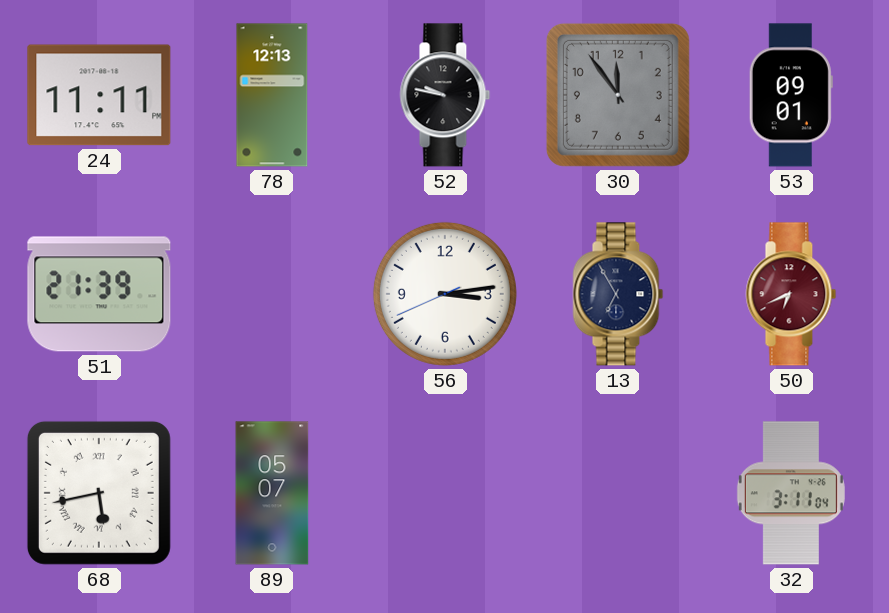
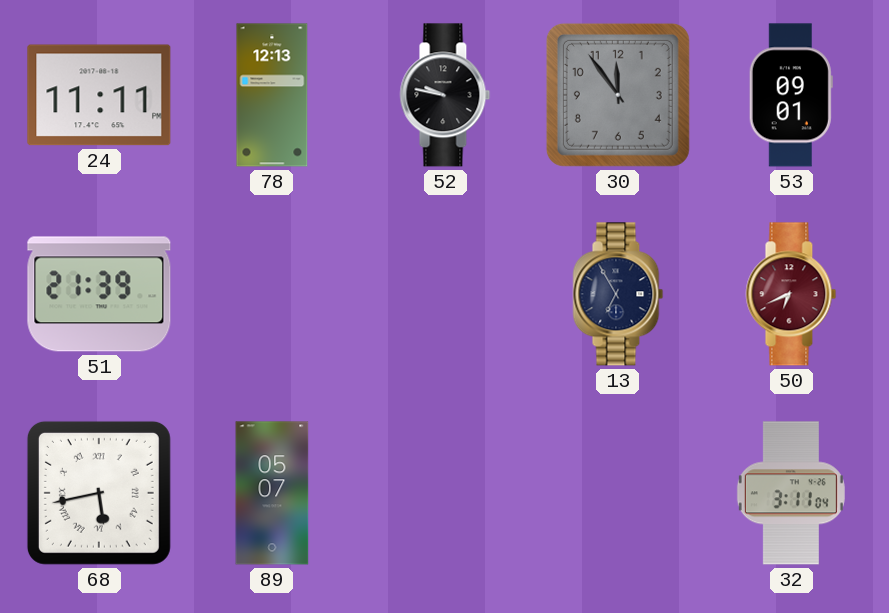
56: 3:13 -> none (445, 294)
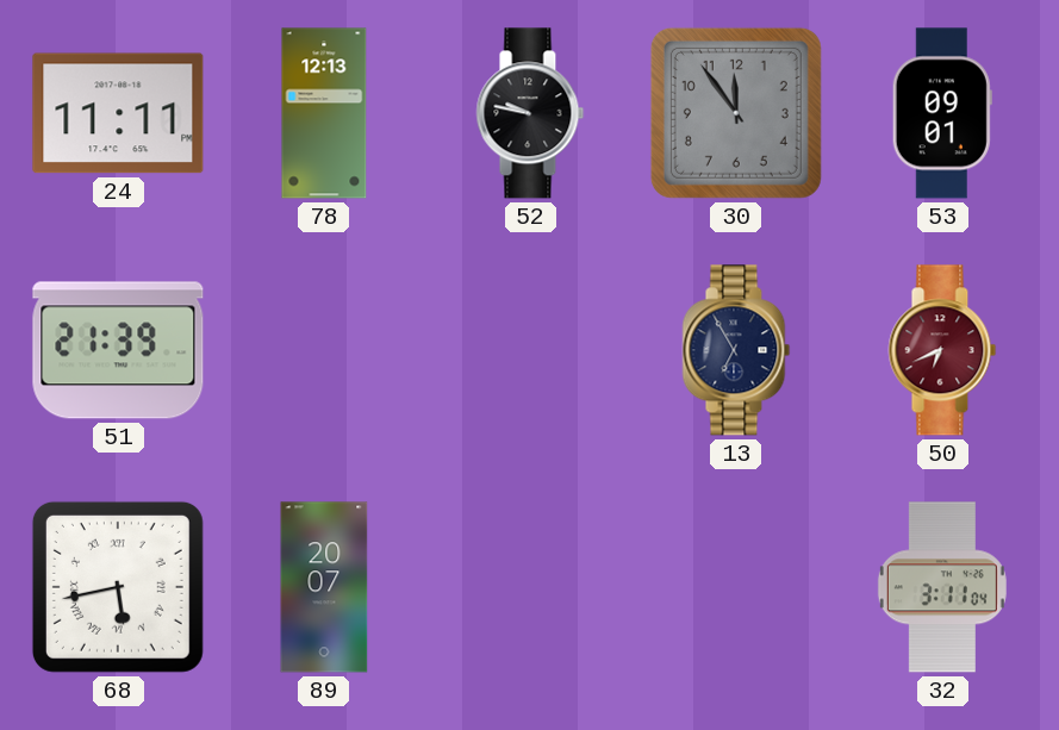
89: 05:07 -> 20:07 (324, 587)
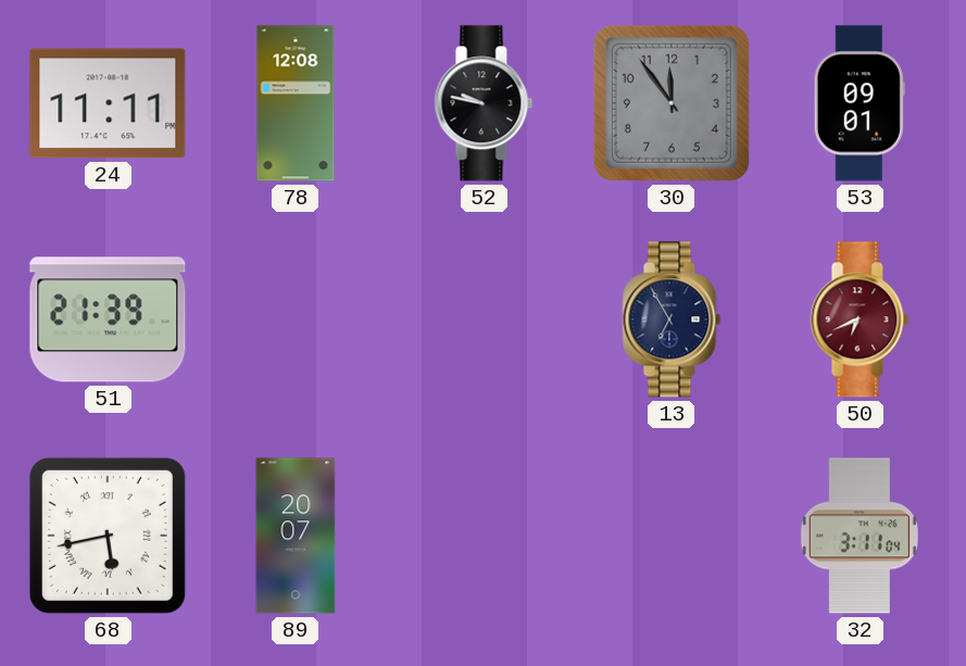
78: 12:13 -> 12:08 (296, 103)
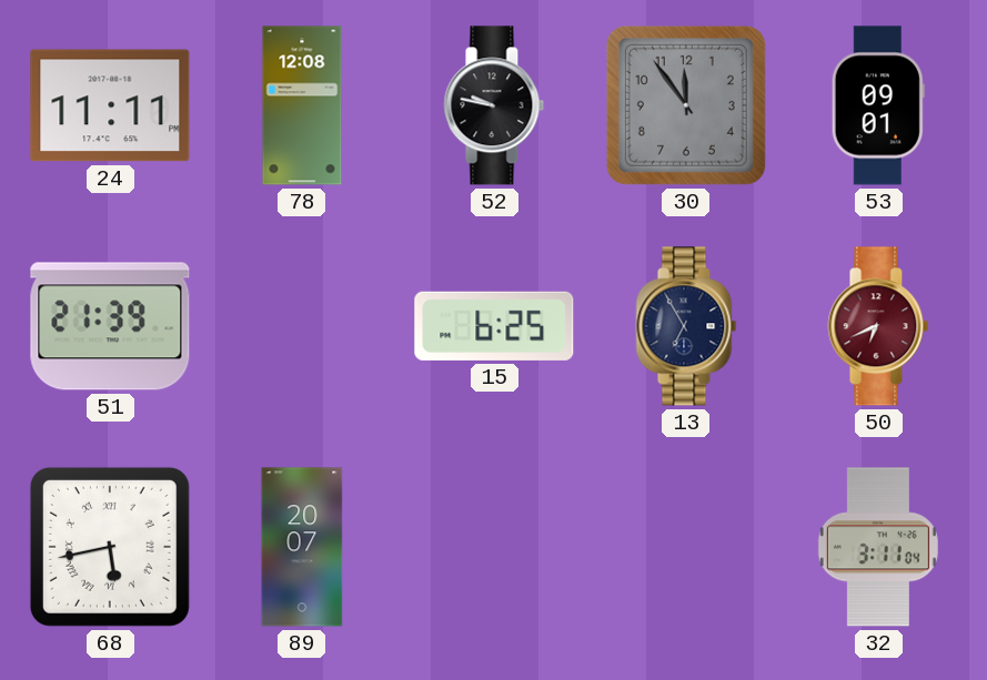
15: none -> 6:25 (494, 326)
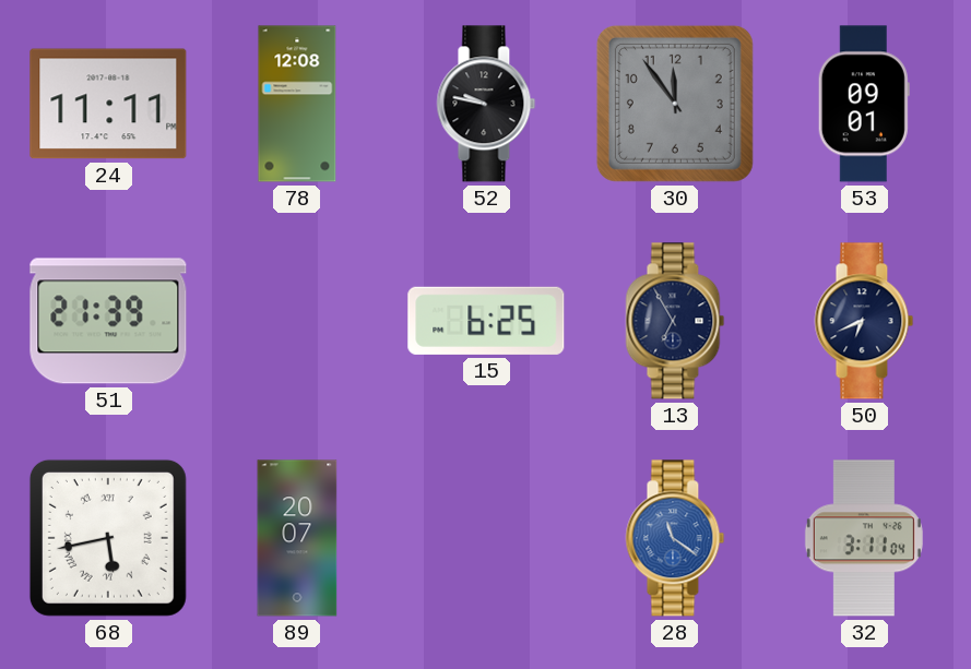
50 dial: burgundy -> navy (864, 321)
28: none -> 11:21 (675, 538)
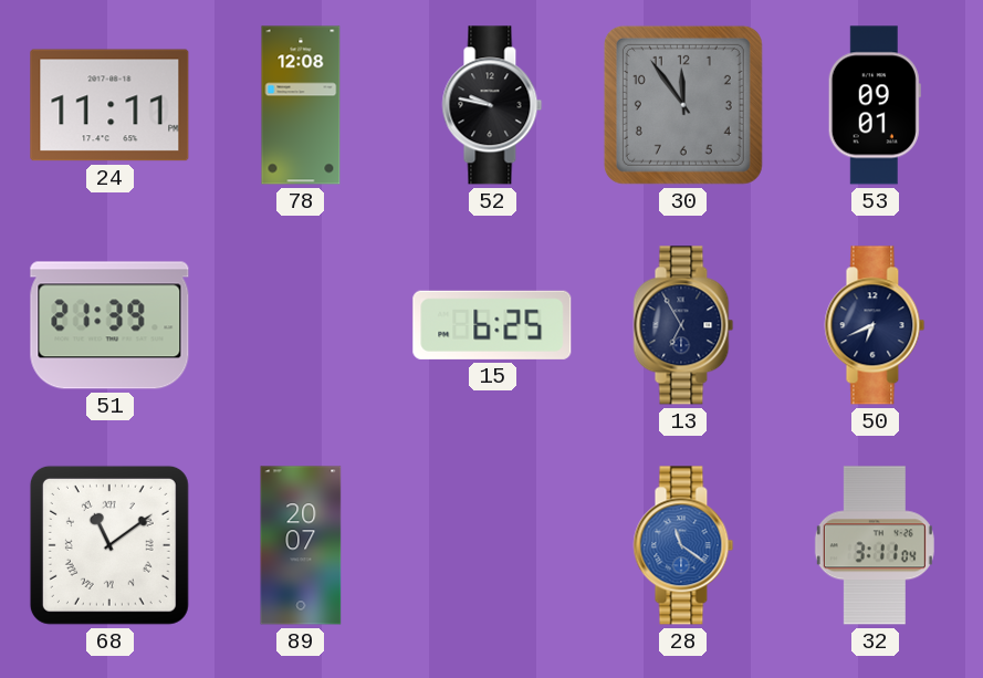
68: 5:43 -> 11:09 (109, 545)
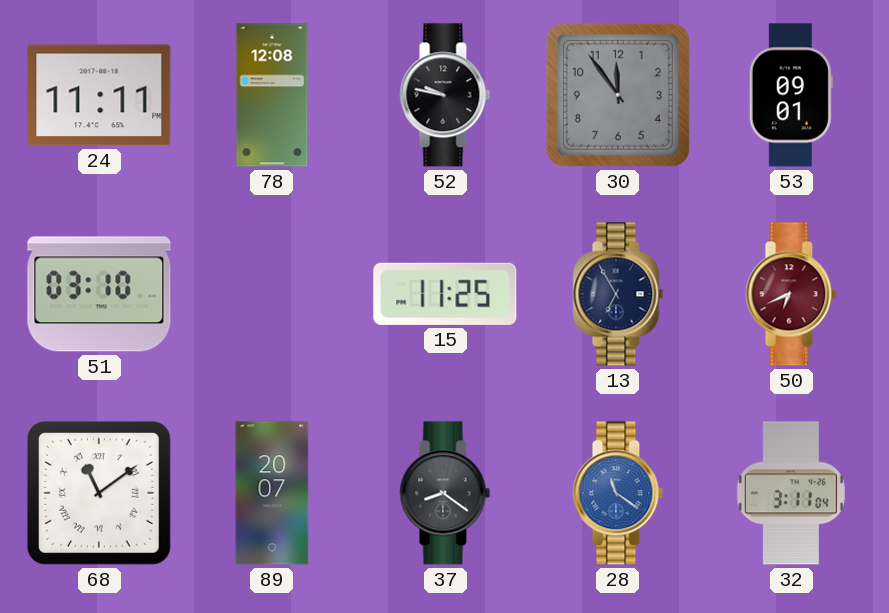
51: 21:39 -> 03:10 (99, 294)
15: 6:25 -> 11:25 (445, 294)
50 dial: navy -> burgundy (791, 294)
37: none -> 8:21 (445, 493)
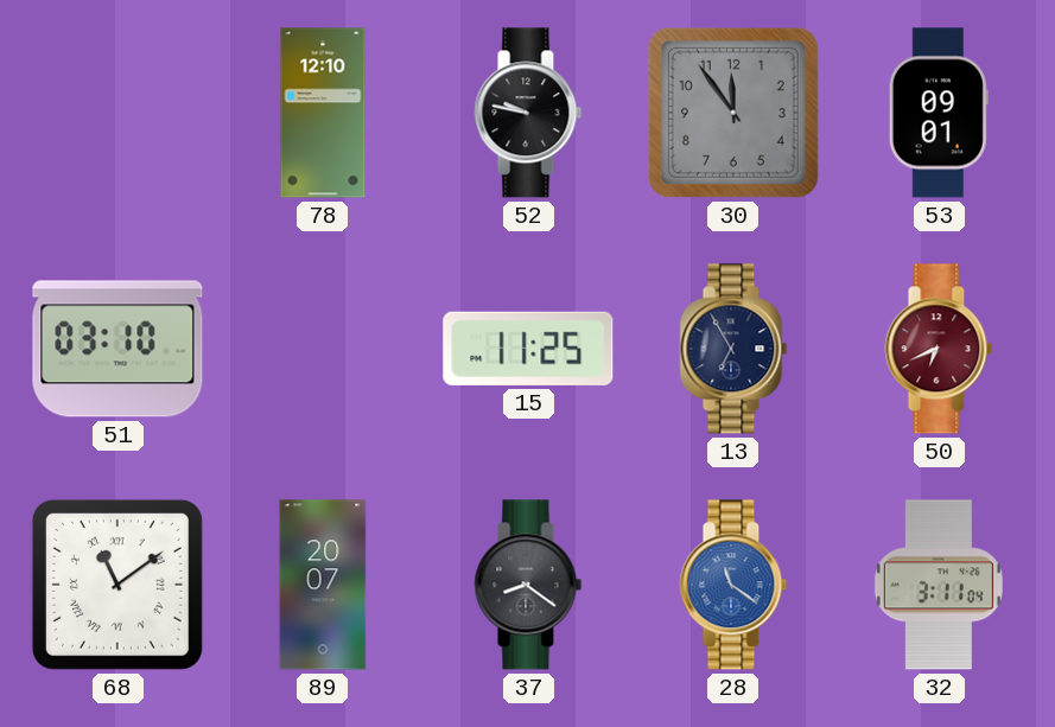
24: 11:11 -> none (99, 95)
78: 12:08 -> 12:10 (323, 113)
